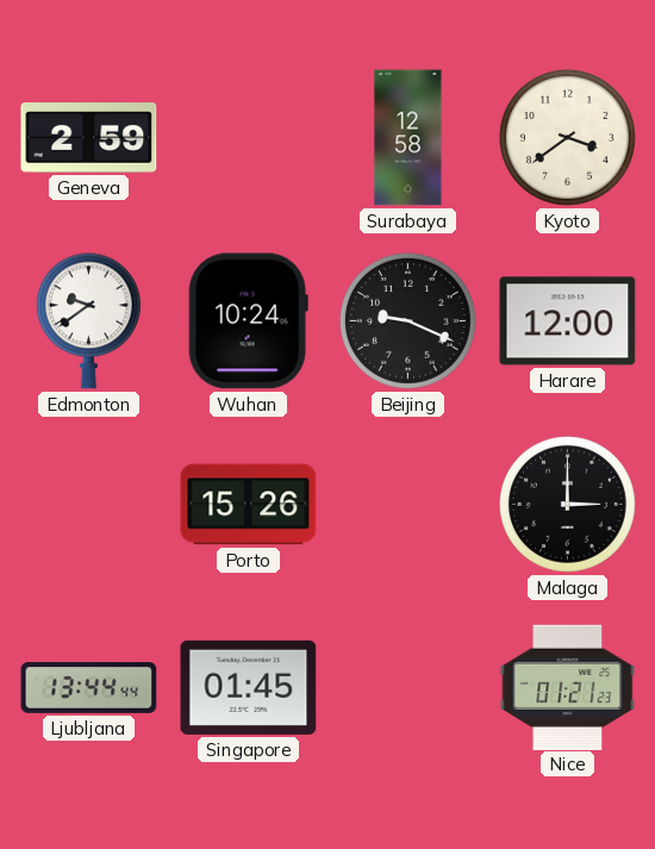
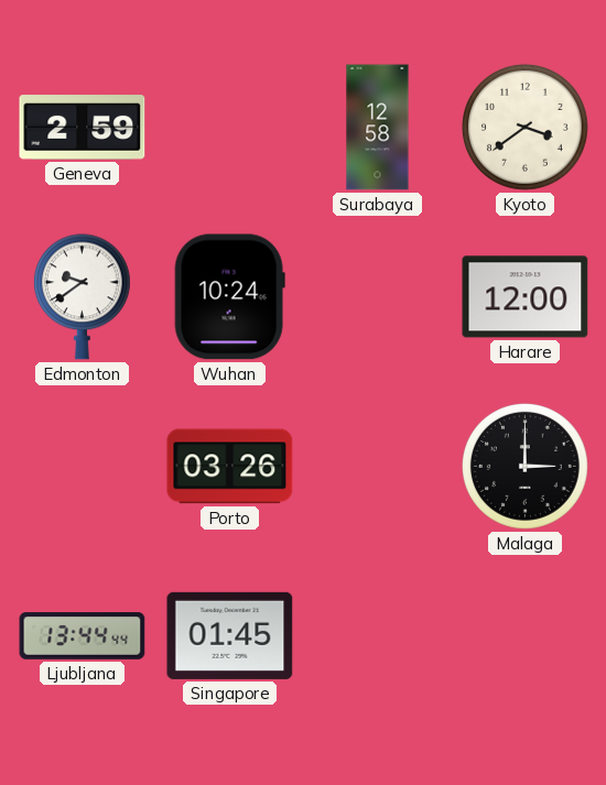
Beijing: 9:19 -> none (407, 320)
Porto: 15:26 -> 03:26 (230, 467)
Nice: 01:21 -> none (568, 687)
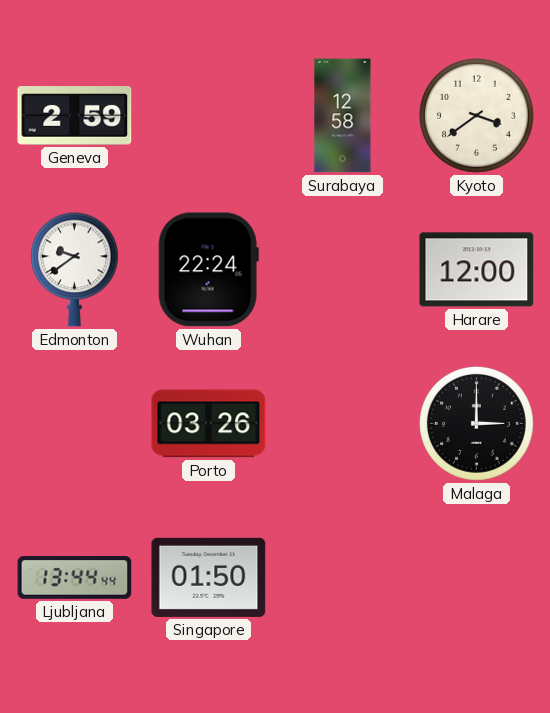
Wuhan: 10:24 -> 22:24 (208, 270)
Singapore: 01:45 -> 01:50 (209, 577)
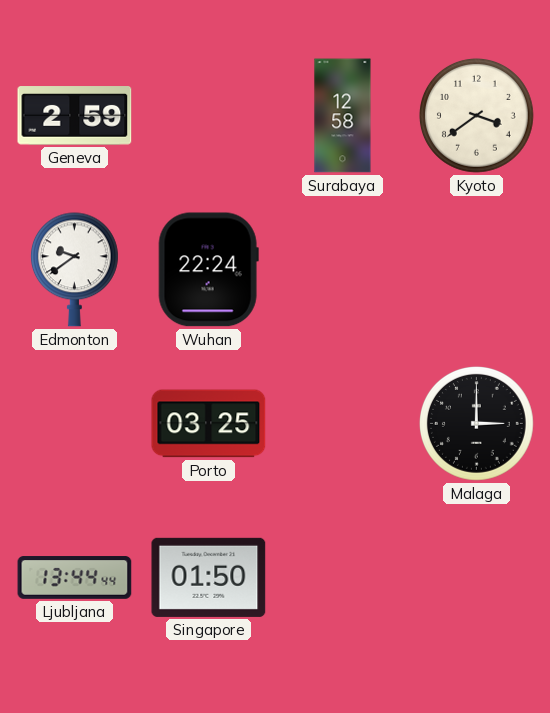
Harare: 12:00 -> none (477, 270)
Porto: 03:26 -> 03:25 (209, 424)
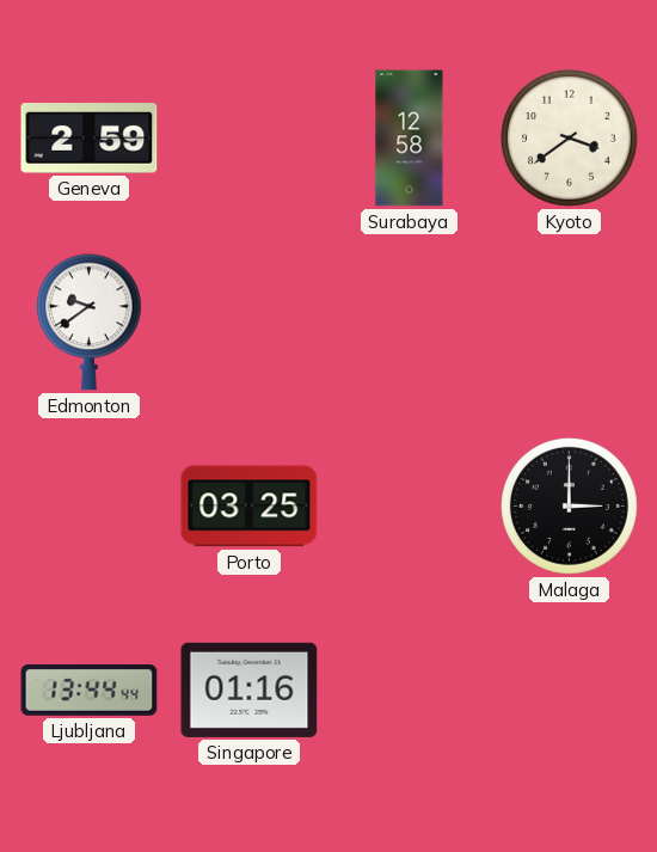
Wuhan: 22:24 -> none (208, 270)
Singapore: 01:50 -> 01:16 (250, 689)
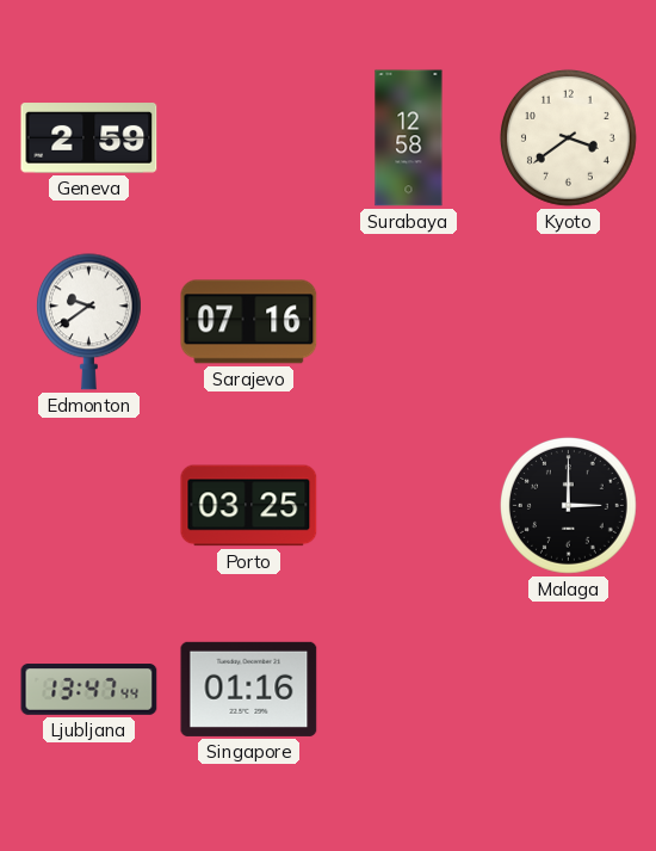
Sarajevo: none -> 07:16 (249, 322)
Ljubljana: 13:44 -> 13:47 (89, 690)
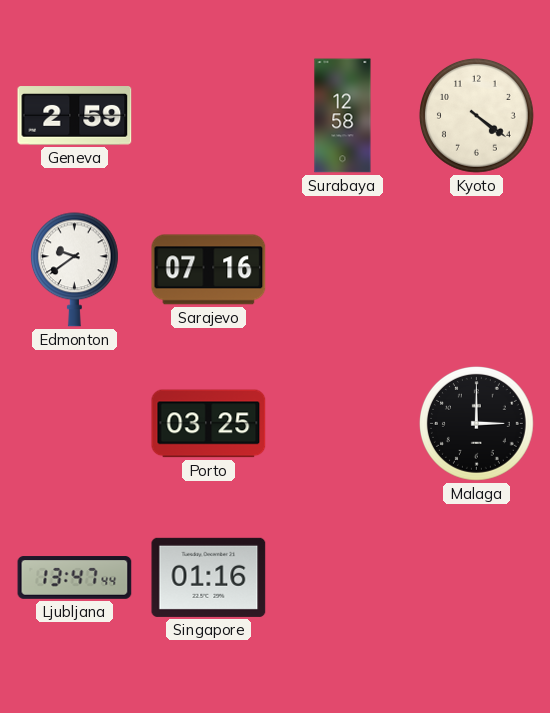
Kyoto: 3:39 -> 4:21 (476, 115)
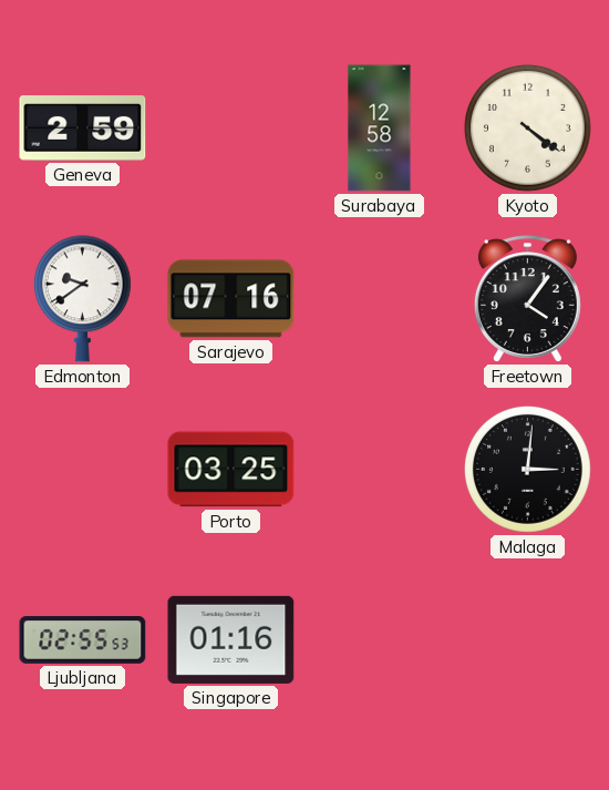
Freetown: none -> 4:06 (527, 299)
Malaga: 3:00 -> 3:01 (527, 469)
Ljubljana: 13:47 -> 02:55 (83, 640)
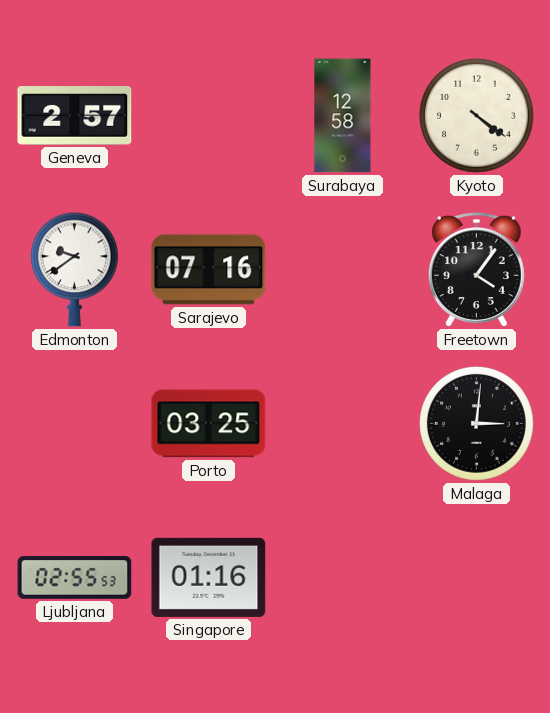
Geneva: 2:59 -> 2:57 (75, 116)
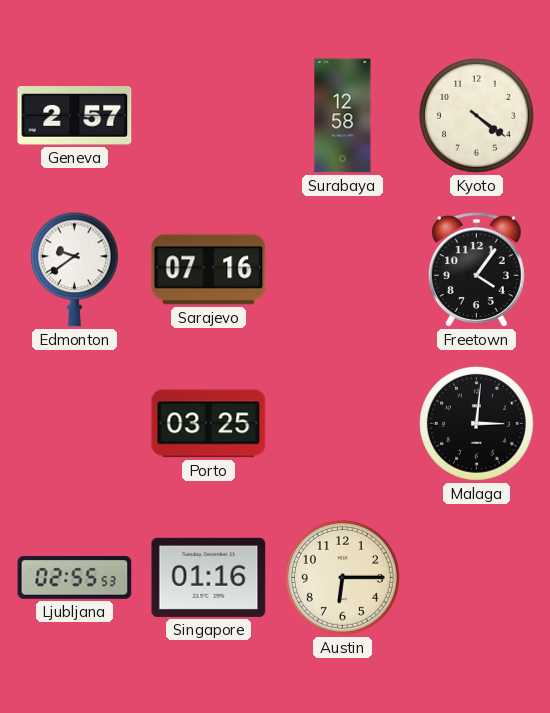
Austin: none -> 6:15 (342, 577)
